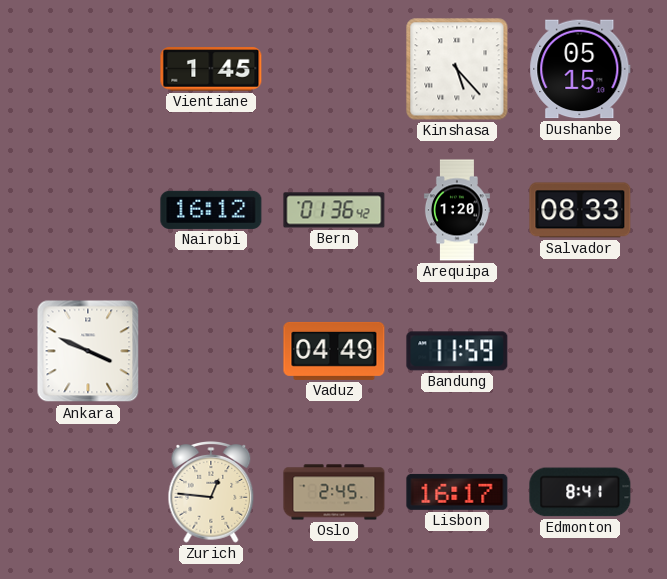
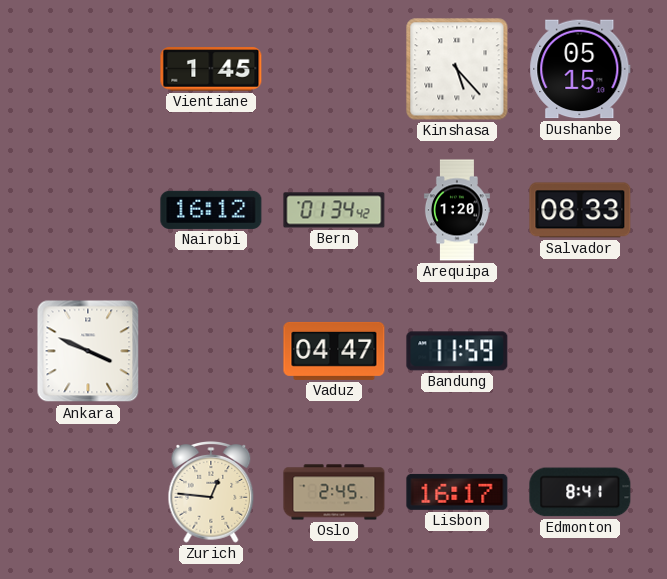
Bern: 01:36 -> 01:34 (334, 210)
Vaduz: 04:49 -> 04:47 (334, 351)
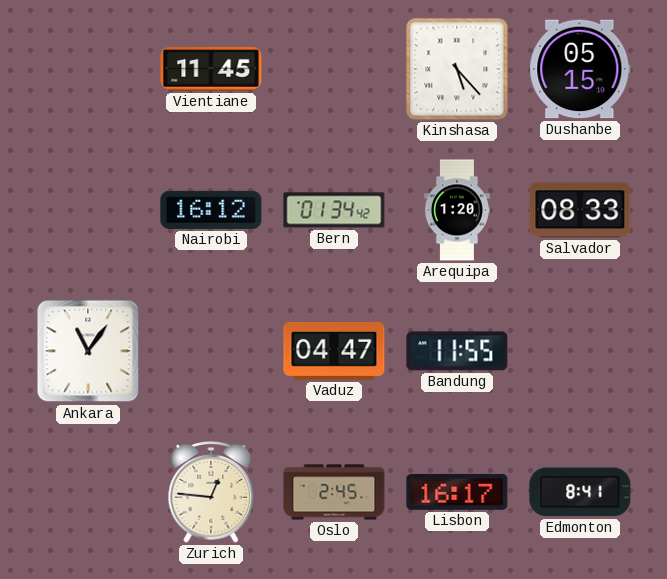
Vientiane: 1:45 -> 11:45 (211, 69)
Ankara: 3:49 -> 11:06 (88, 351)
Bandung: 11:59 -> 11:55 (457, 351)
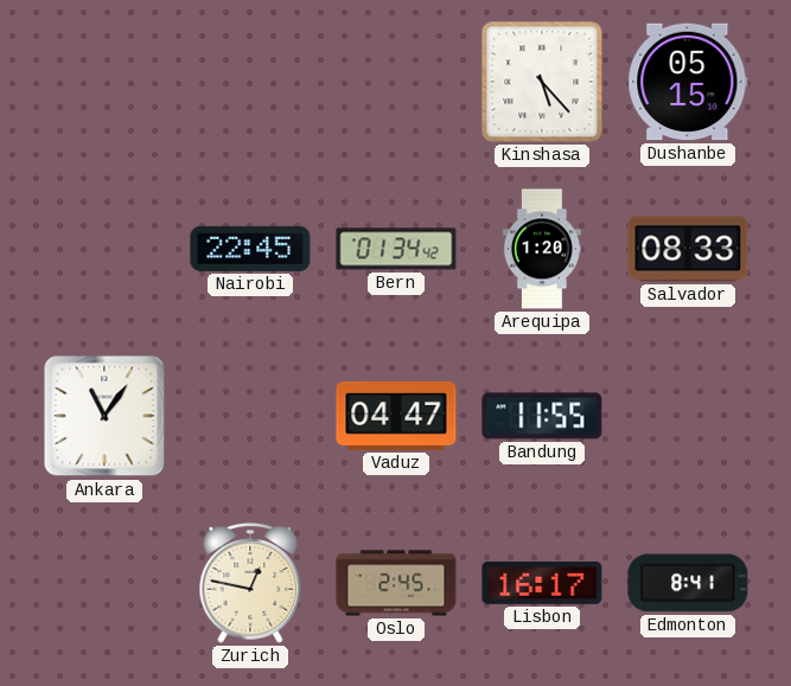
Vientiane: 11:45 -> none (211, 69)
Nairobi: 16:12 -> 22:45 (250, 249)
Zurich: 12:46 -> 12:47 (250, 584)
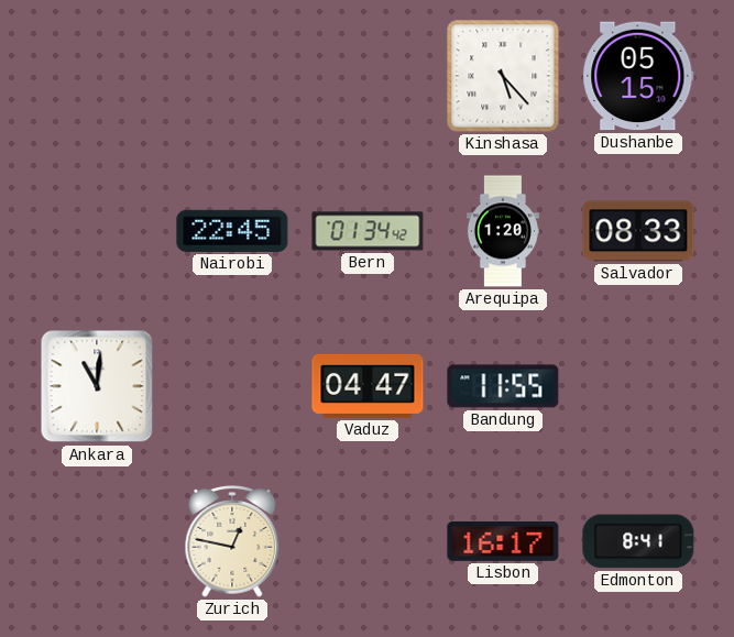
Ankara: 11:06 -> 11:01 (97, 386)
Oslo: 2:45 -> none (396, 583)
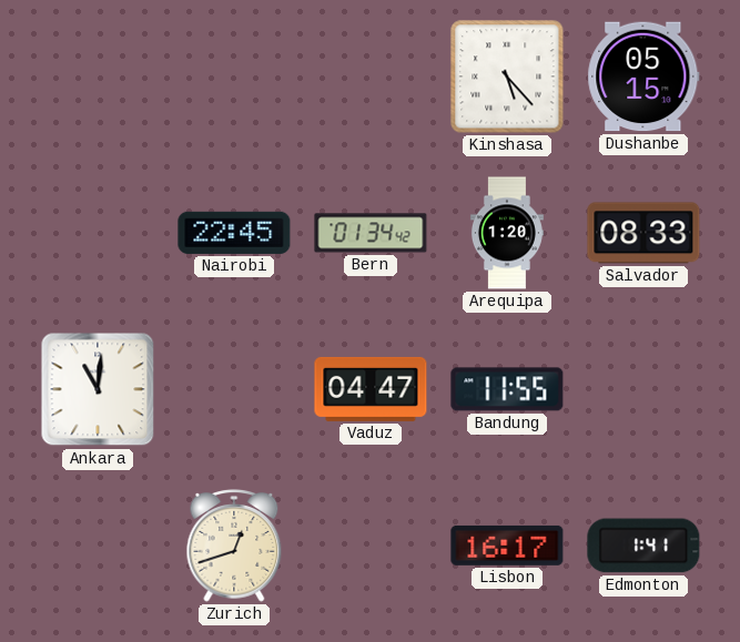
Zurich: 12:47 -> 12:42 (234, 547)
Edmonton: 8:41 -> 1:41 (643, 546)
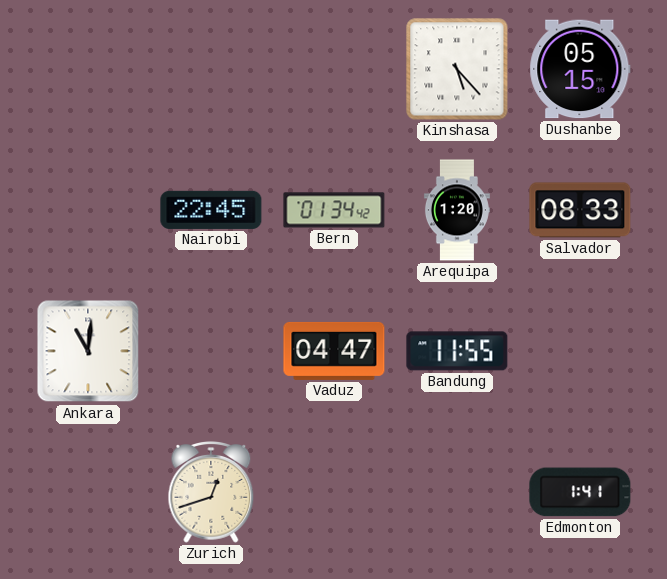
Lisbon: 16:17 -> none (507, 546)
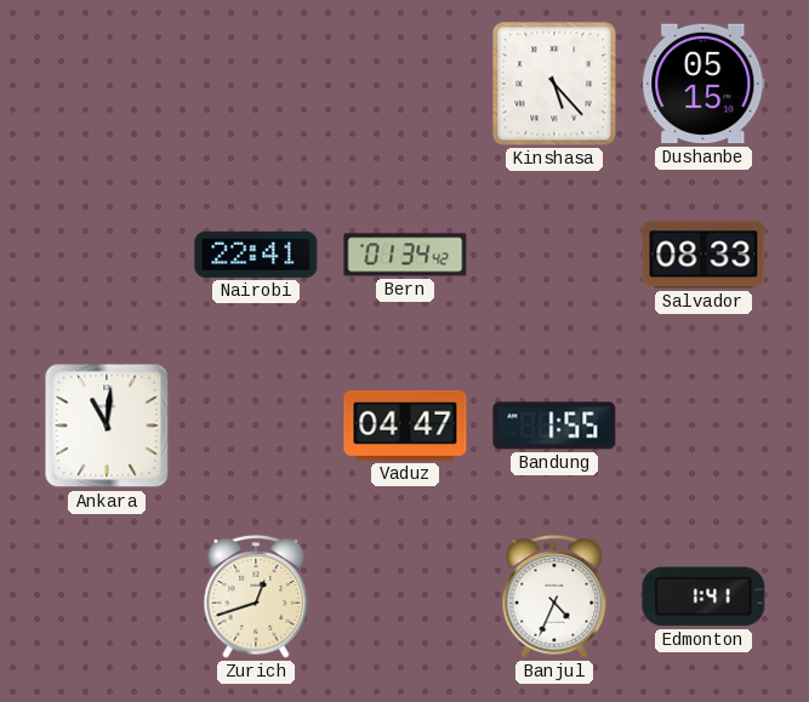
Nairobi: 22:45 -> 22:41 (256, 255)
Arequipa: 1:20 -> none (457, 210)
Bandung: 11:55 -> 1:55 (554, 426)
Banjul: none -> 4:34 (554, 598)
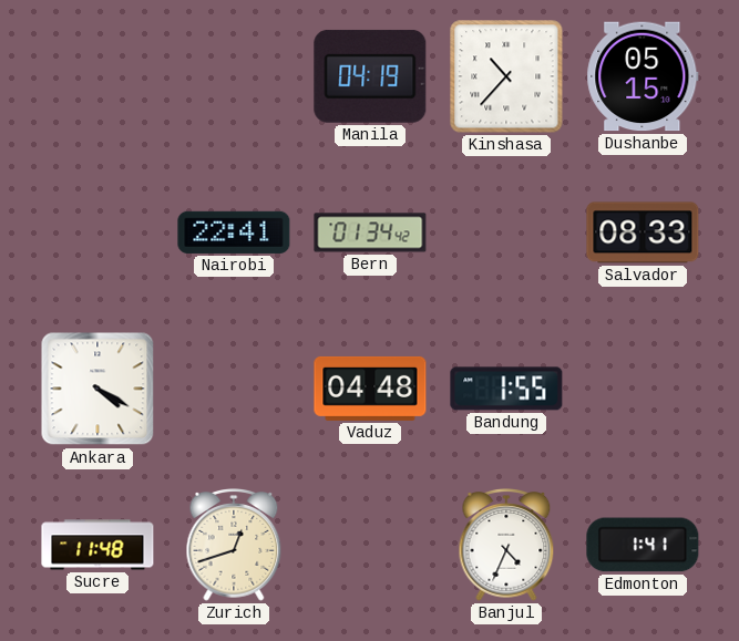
Manila: none -> 04:19 (370, 76)
Kinshasa: 5:23 -> 10:37 (506, 76)
Ankara: 11:01 -> 4:20 (97, 389)
Vaduz: 04:47 -> 04:48 (370, 389)
Sucre: none -> 11:48 (97, 545)
